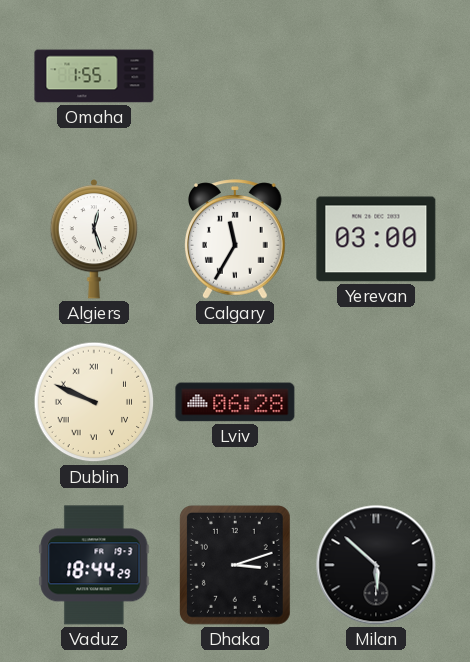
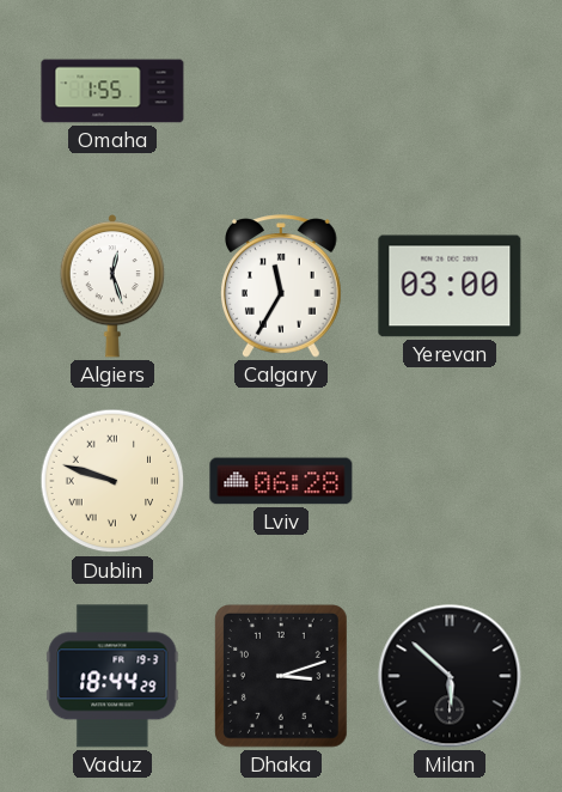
Dublin: 9:49 -> 9:48 (112, 481)
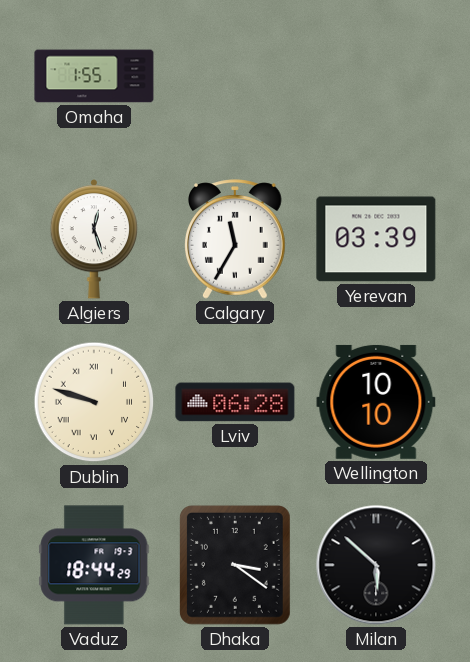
Yerevan: 03:00 -> 03:39 (376, 239)
Wellington: none -> 10:10 (376, 402)
Dhaka: 3:12 -> 3:21 (235, 565)
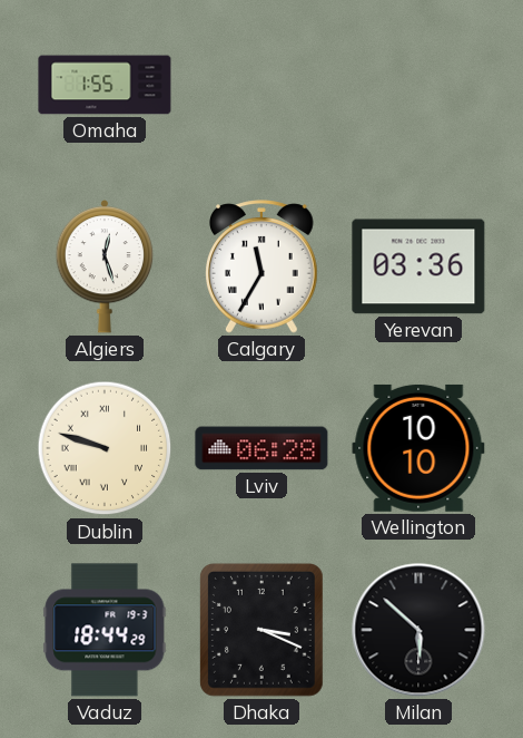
Yerevan: 03:39 -> 03:36 (418, 266)
Dhaka: 3:21 -> 3:19 (261, 630)
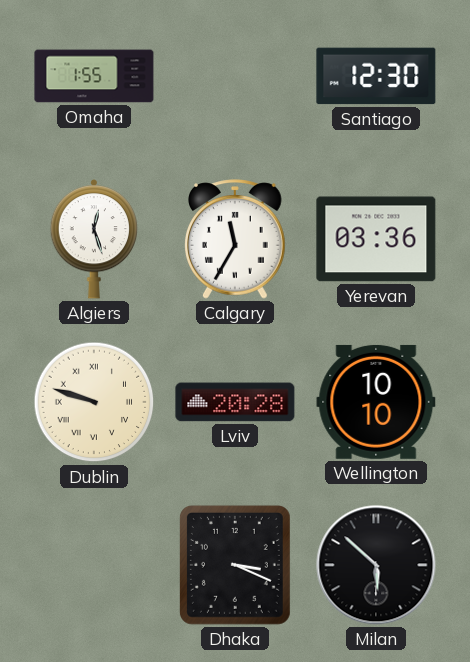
Santiago: none -> 12:30 (376, 76)
Lviv: 06:28 -> 20:28 (235, 402)
Vaduz: 18:44 -> none (105, 630)
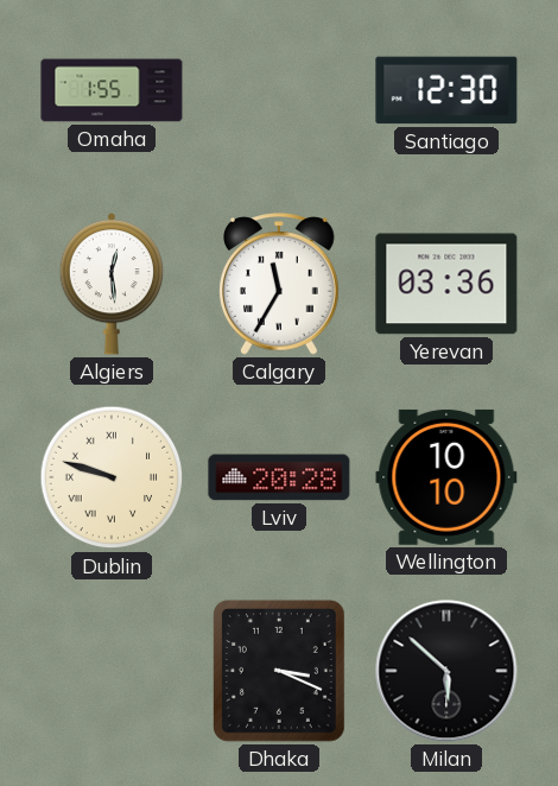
Algiers: 12:27 -> 12:29 (112, 284)
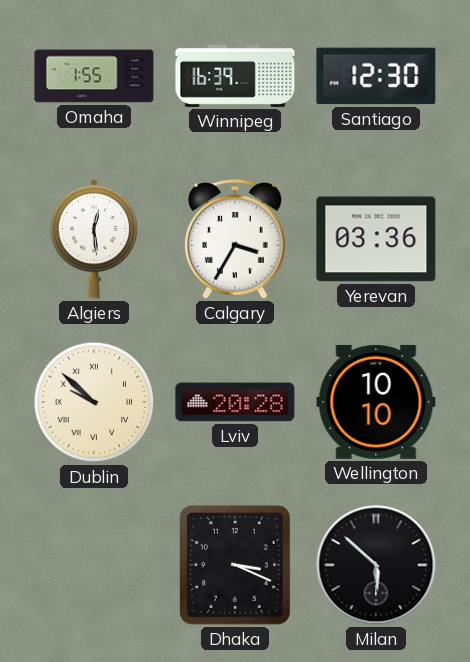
Winnipeg: none -> 16:39 (235, 76)
Calgary: 11:35 -> 3:35 (236, 239)
Dublin: 9:48 -> 9:52 (94, 402)
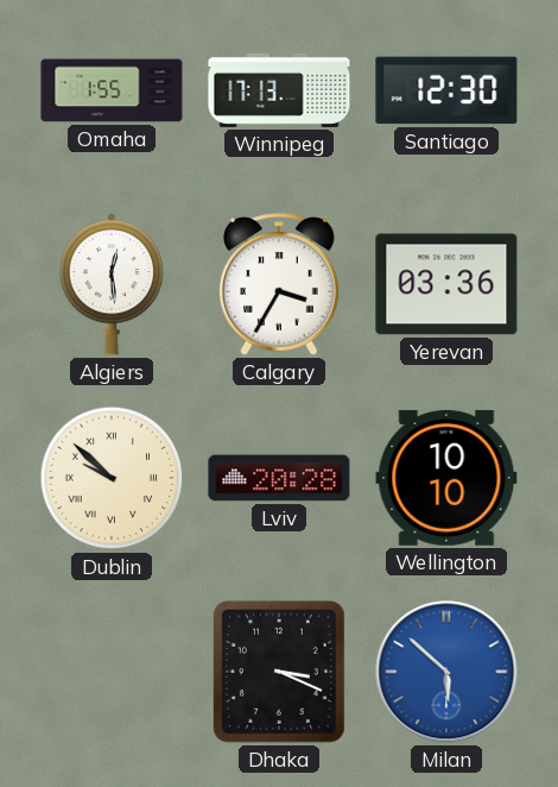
Winnipeg: 16:39 -> 17:13 (279, 90)
Milan dial: black -> blue (446, 672)
